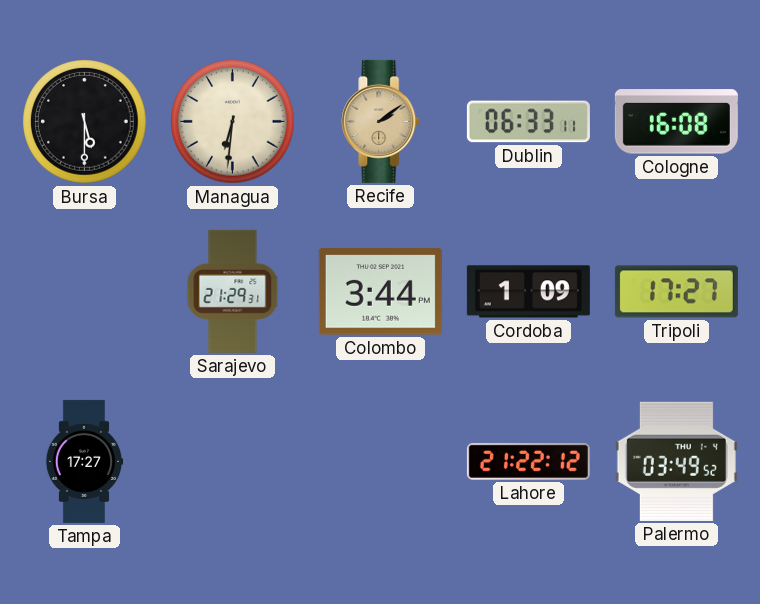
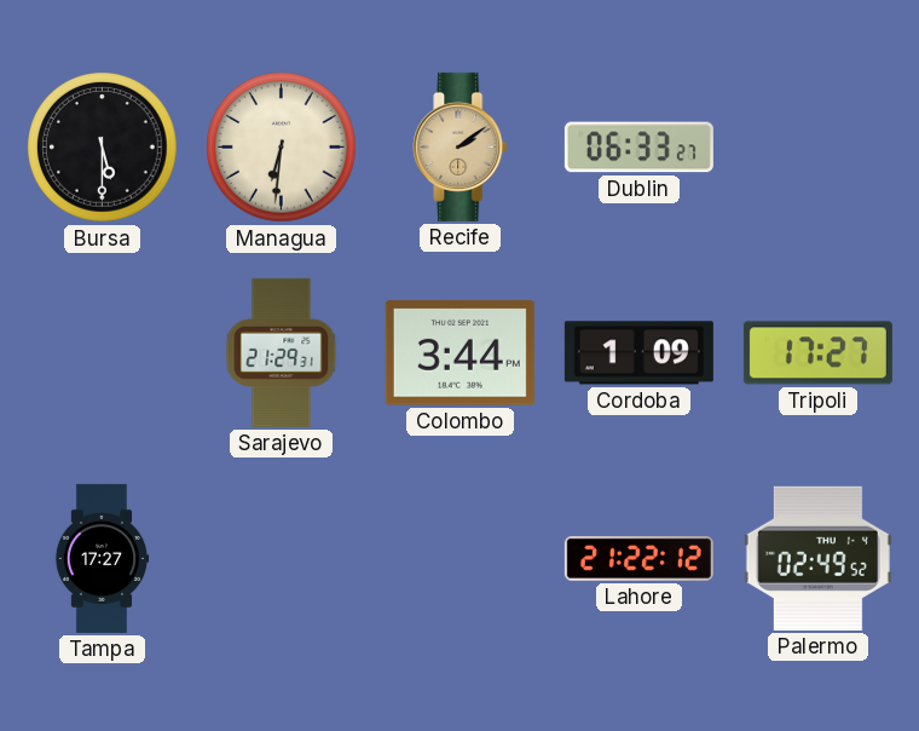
Dublin: 06:33:11 -> 06:33:27 (638, 148)
Cologne: 16:08 -> none (676, 122)
Palermo: 03:49 -> 02:49 (817, 558)
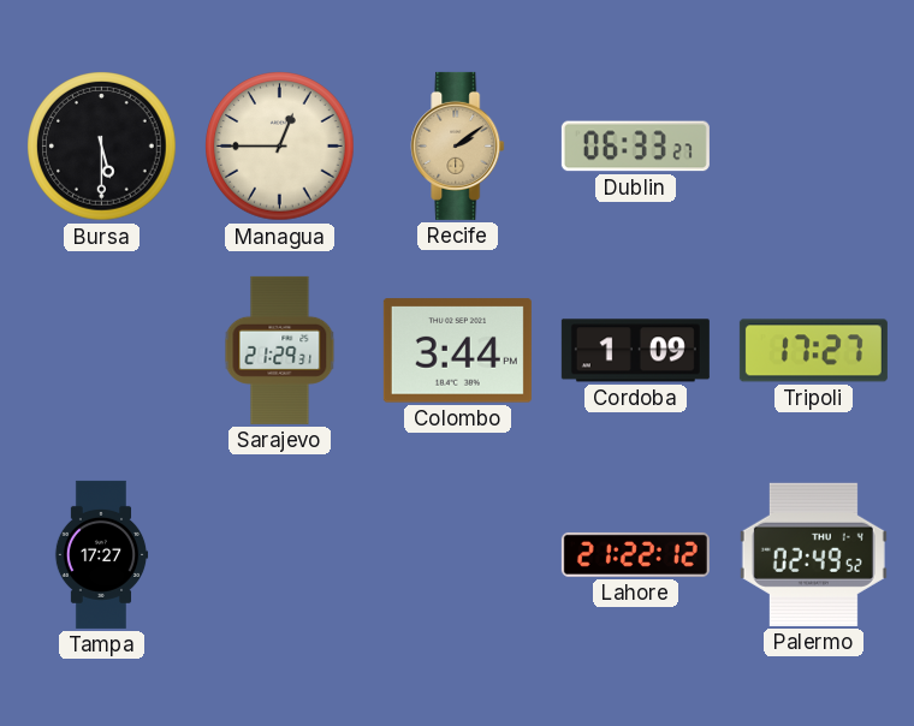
Managua: 6:31 -> 12:45 (280, 147)
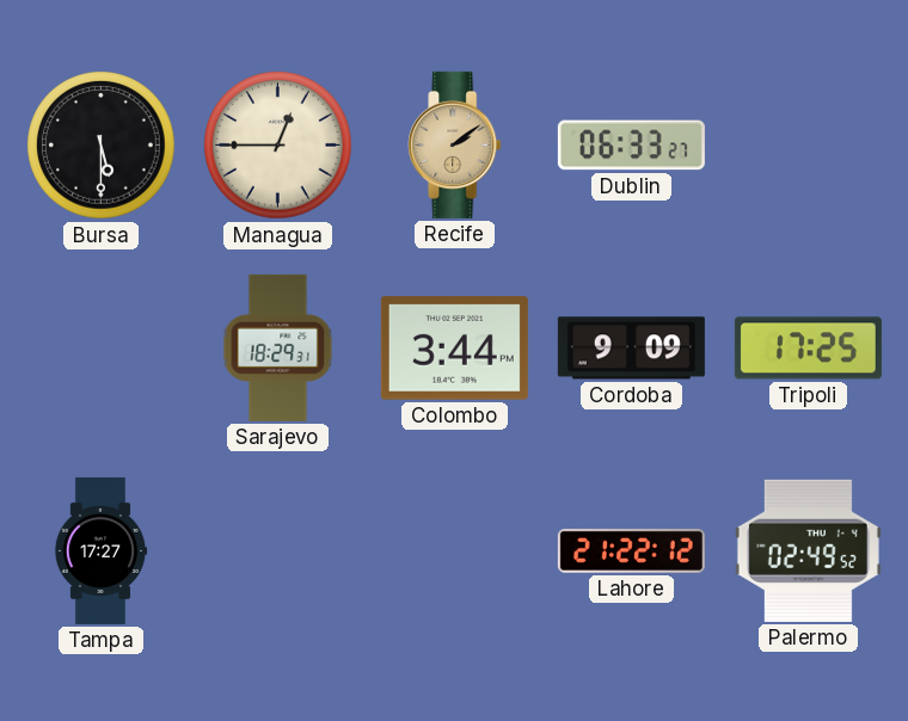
Sarajevo: 21:29 -> 18:29 (278, 347)
Cordoba: 1:09 -> 9:09 (631, 349)
Tripoli: 17:27 -> 17:25 (808, 349)
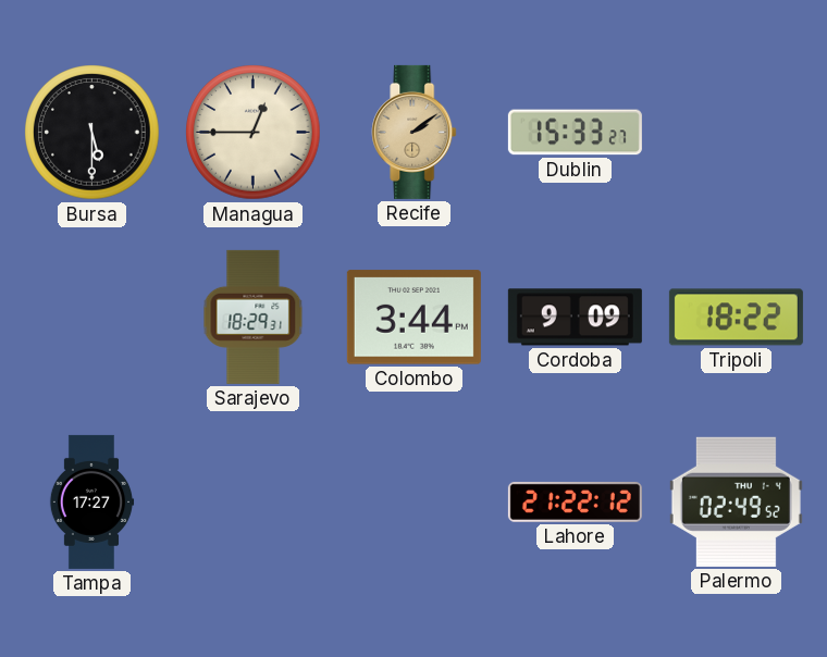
Dublin: 06:33 -> 15:33 (575, 133)
Tripoli: 17:25 -> 18:22 (736, 318)
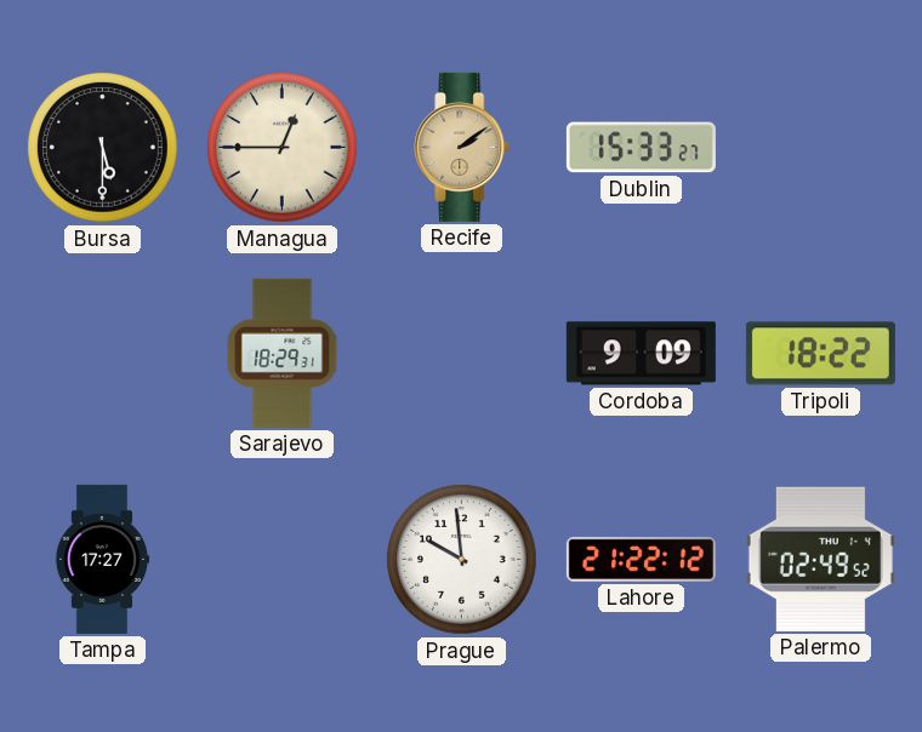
Colombo: 3:44 -> none (414, 318)
Prague: none -> 9:59 (462, 560)
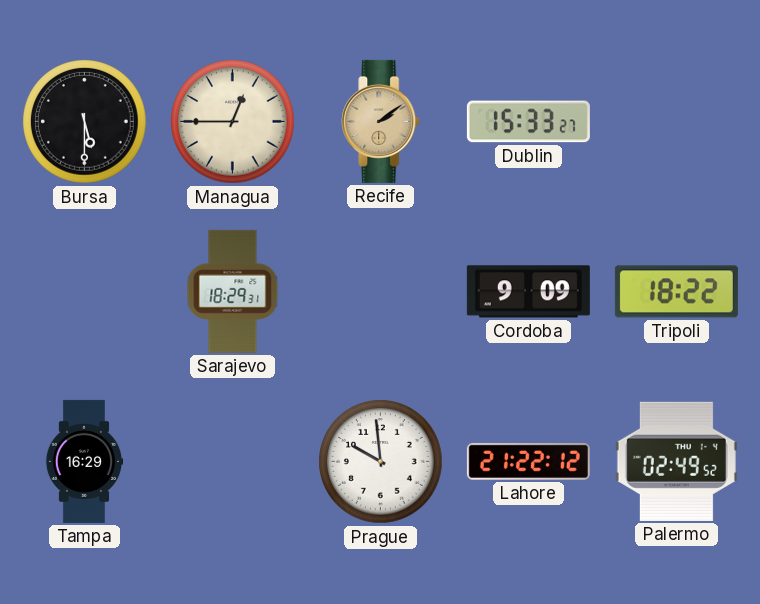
Tampa: 17:27 -> 16:29 (84, 461)
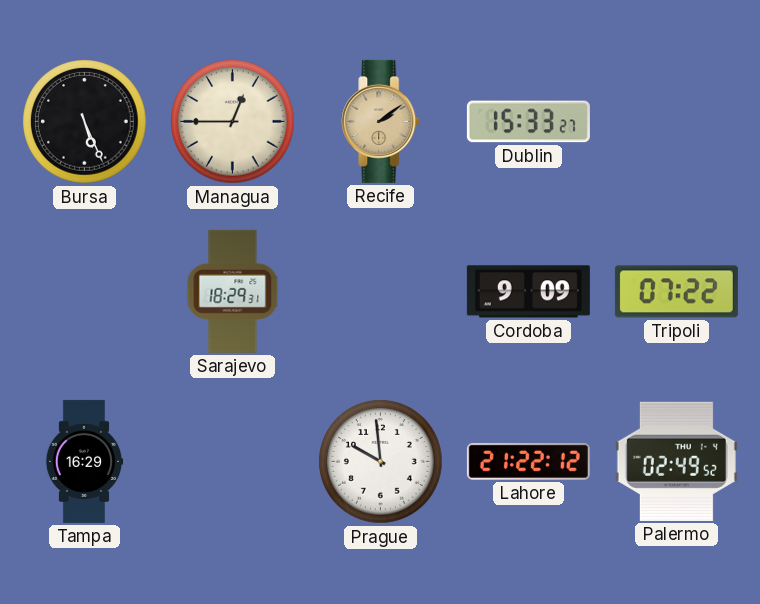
Bursa: 5:30 -> 5:26 (85, 122)
Tripoli: 18:22 -> 07:22 (676, 292)
